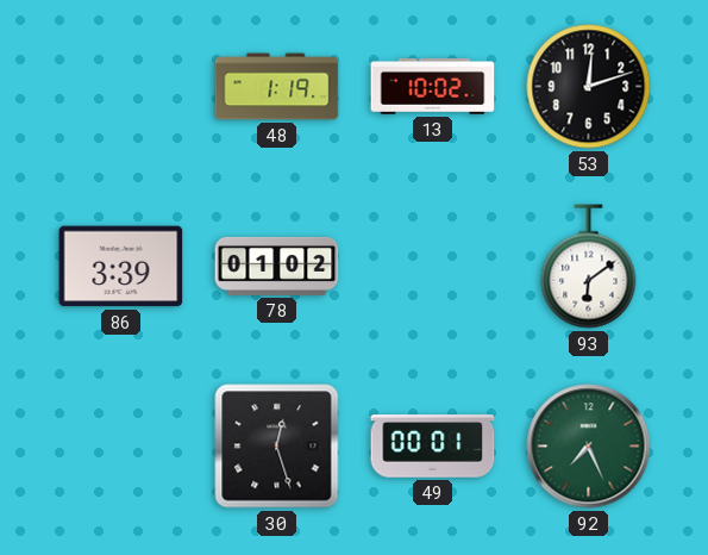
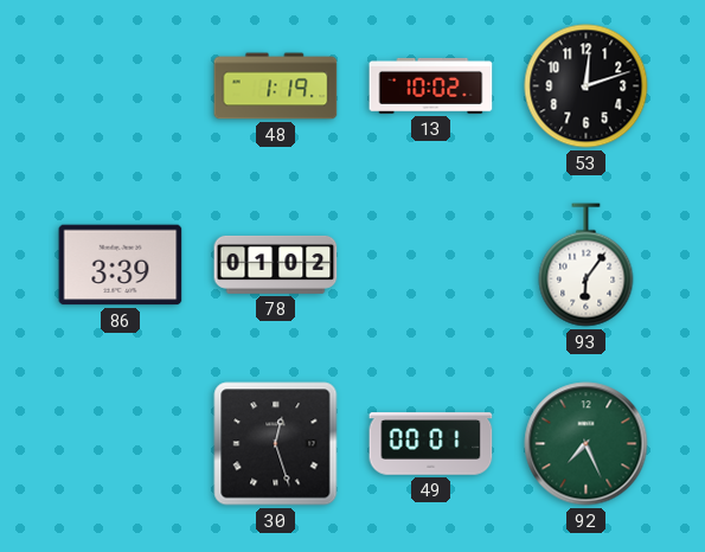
93: 6:09 -> 6:06 (587, 265)
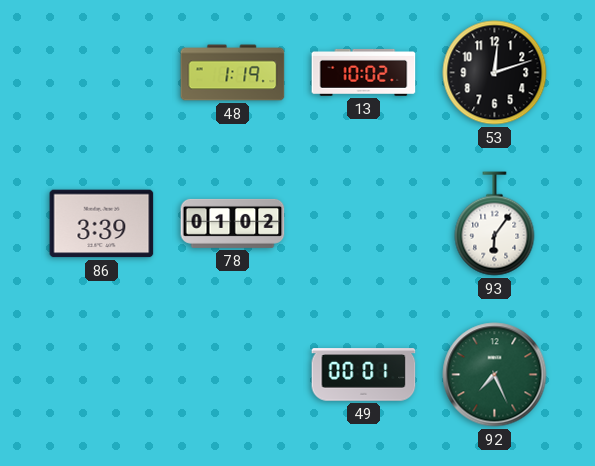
30: 12:27 -> none (276, 444)
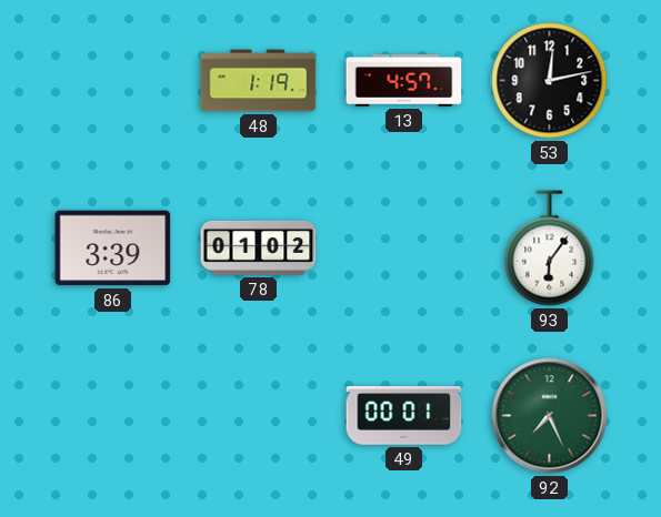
13: 10:02 -> 4:57 (404, 80)
53: 12:12 -> 12:13 (550, 81)
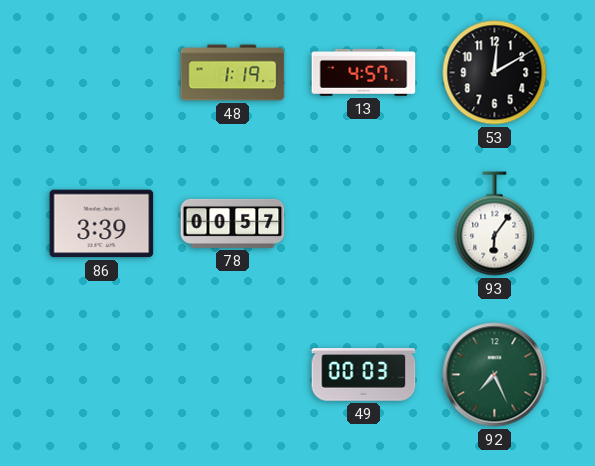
53: 12:13 -> 12:10 (495, 73)
78: 01:02 -> 00:57 (233, 223)
49: 00:01 -> 00:03 (364, 375)
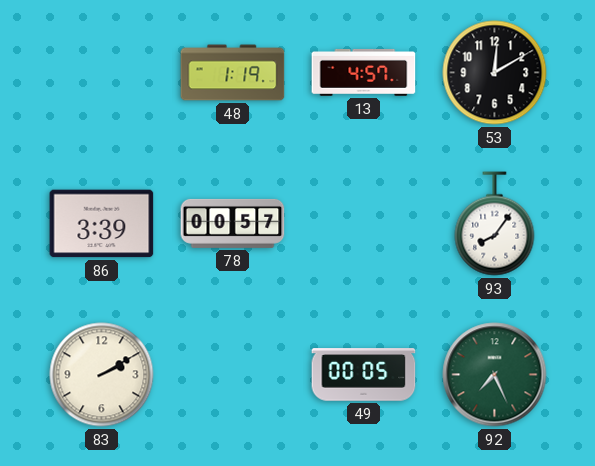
93: 6:06 -> 8:06 (495, 224)
83: none -> 2:10 (102, 375)
49: 00:03 -> 00:05 (364, 375)
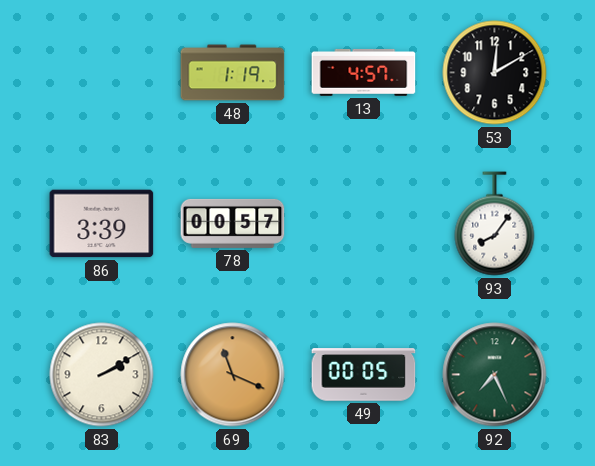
69: none -> 11:19 (233, 375)
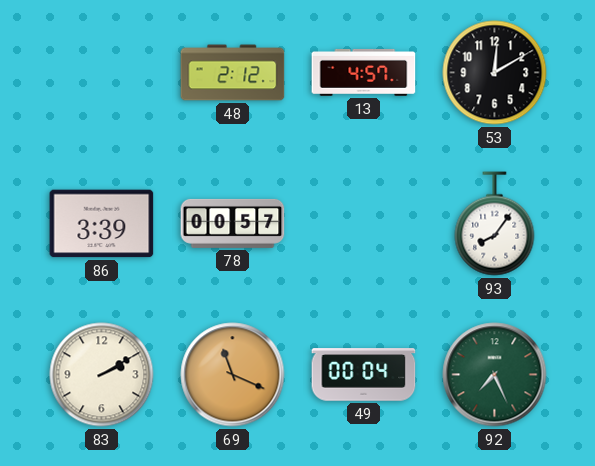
48: 1:19 -> 2:12 (233, 73)
49: 00:05 -> 00:04 (364, 375)
